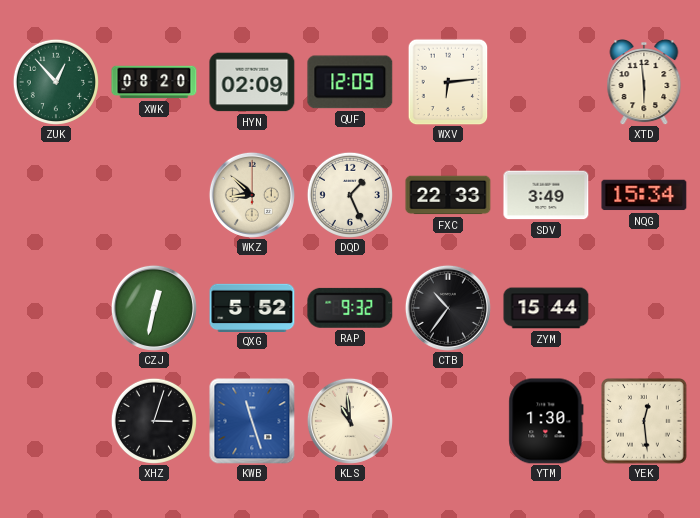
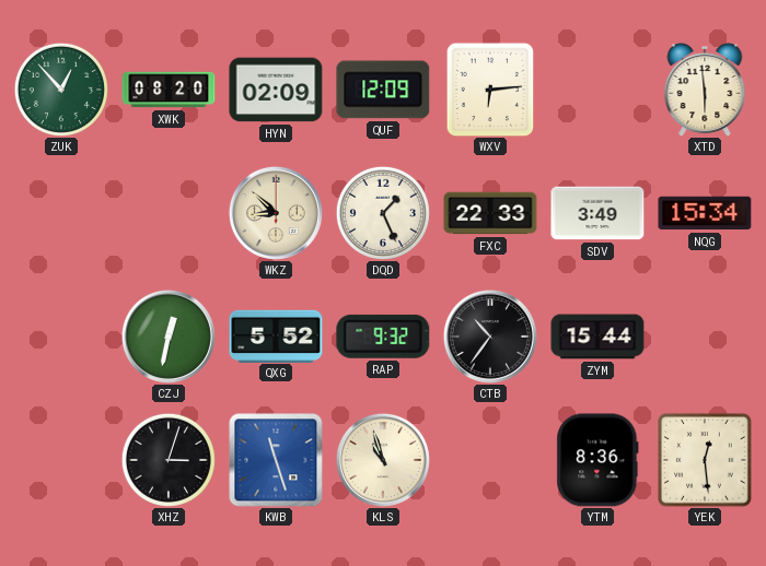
KLS: 10:59 -> 10:57 (383, 460)
YTM: 1:30 -> 8:36 (597, 460)
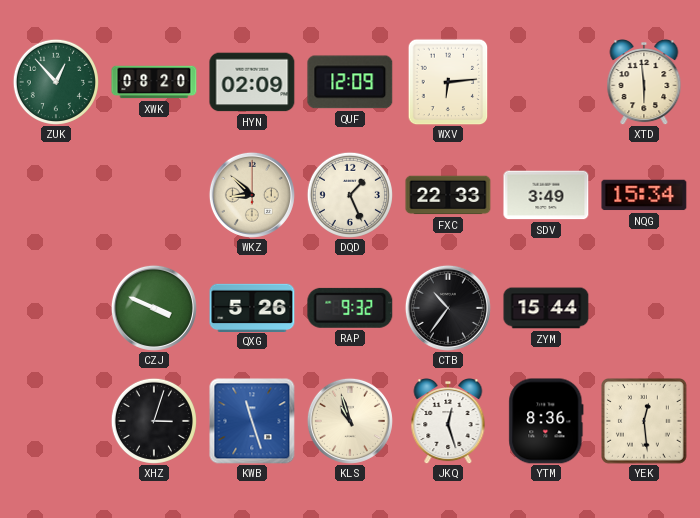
CZJ: 12:32 -> 3:49 (154, 308)
QXG: 5:52 -> 5:26 (252, 307)
JKQ: none -> 12:27 (448, 422)
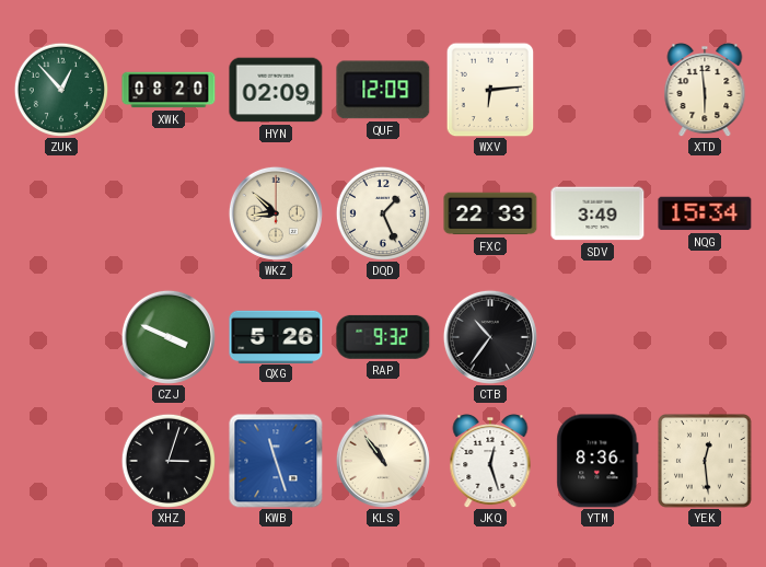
ZYM: 15:44 -> none (546, 308)
KLS: 10:57 -> 10:54 (383, 461)
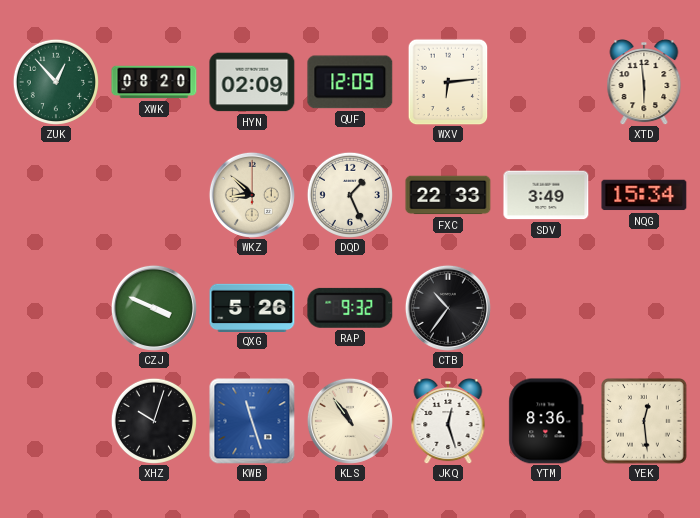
XHZ: 3:03 -> 10:03 (154, 421)
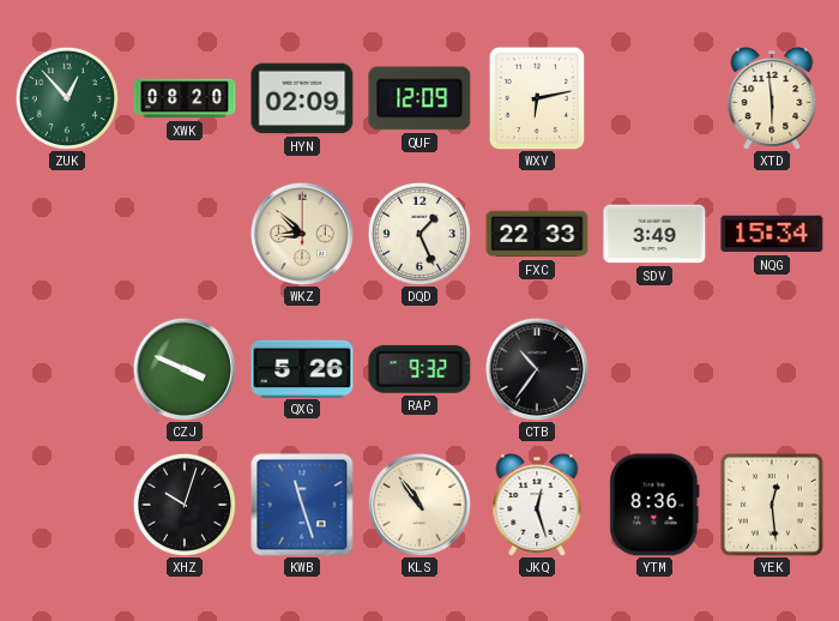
WXV: 6:14 -> 6:13 (537, 98)
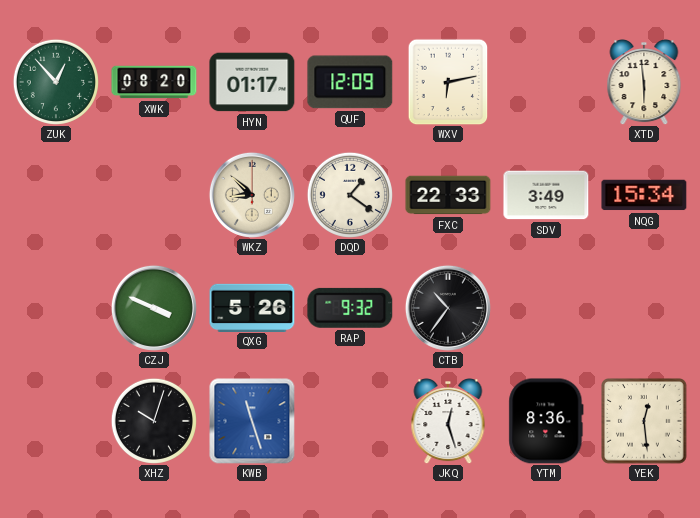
HYN: 02:09 -> 01:17 (252, 82)
DQD: 1:26 -> 1:21 (350, 195)
KLS: 10:54 -> none (419, 505)
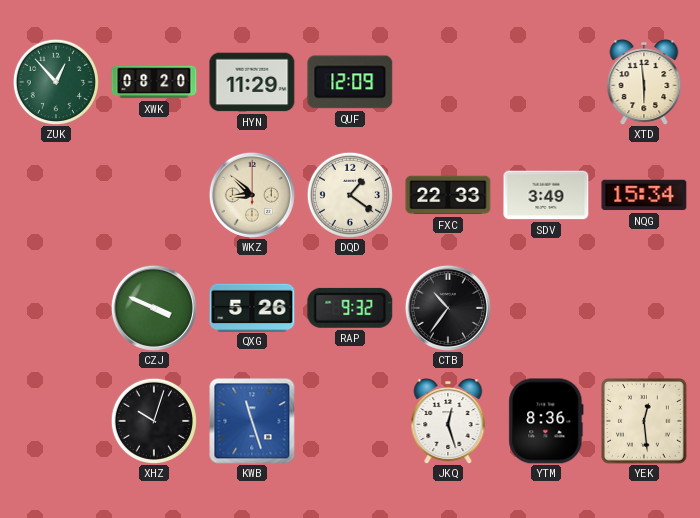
HYN: 01:17 -> 11:29 (252, 82)
WXV: 6:13 -> none (448, 82)
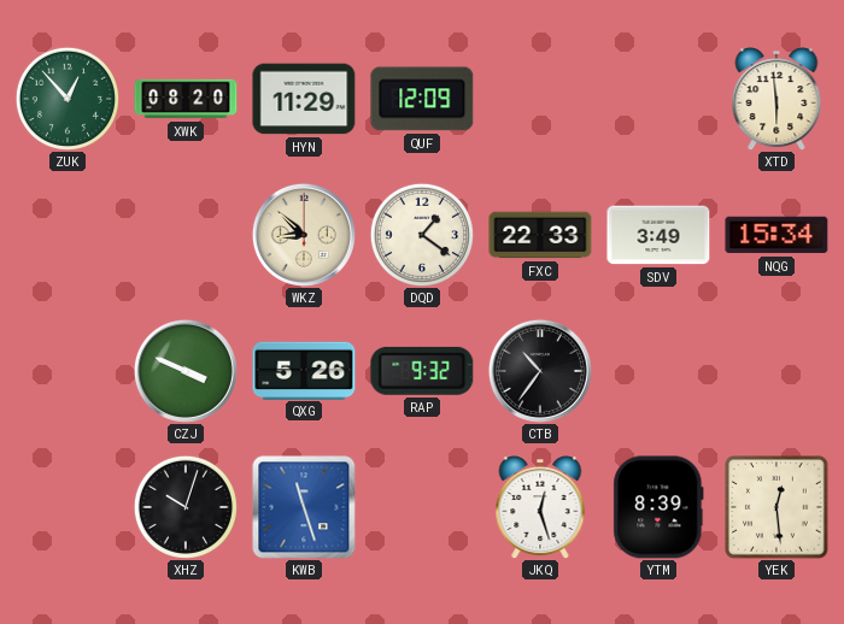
YTM: 8:36 -> 8:39 (658, 507)
